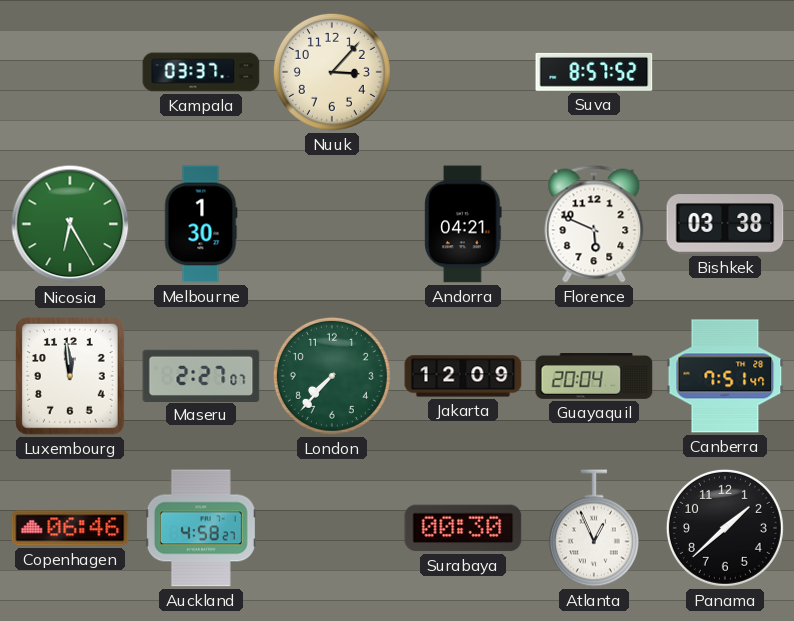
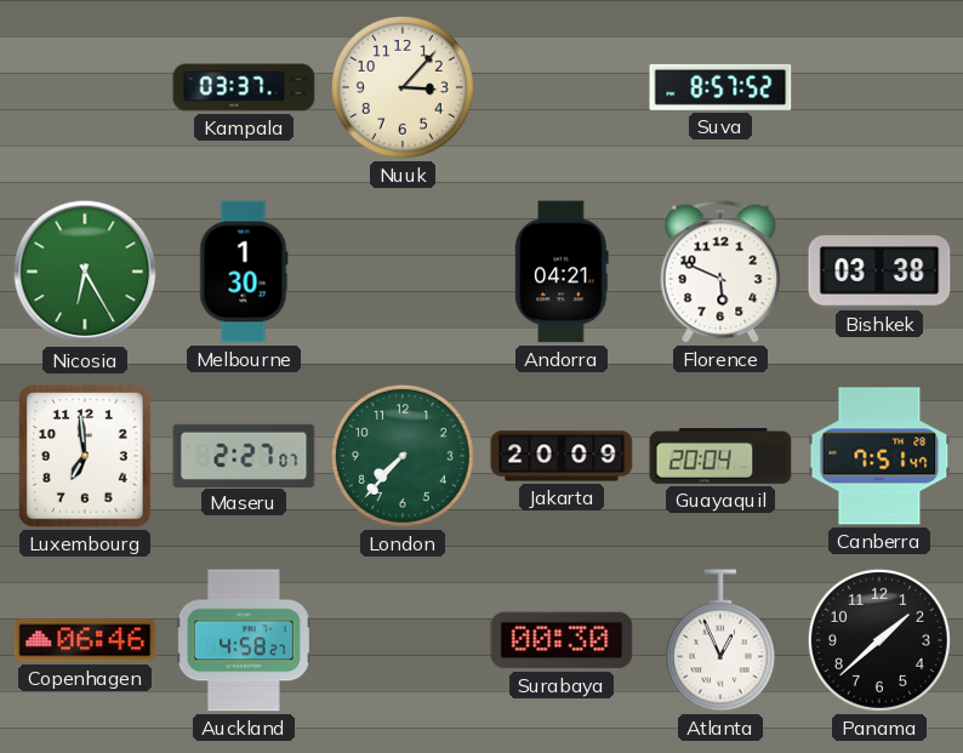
Luxembourg: 11:59 -> 6:59 (85, 456)
Jakarta: 12:09 -> 20:09 (562, 456)
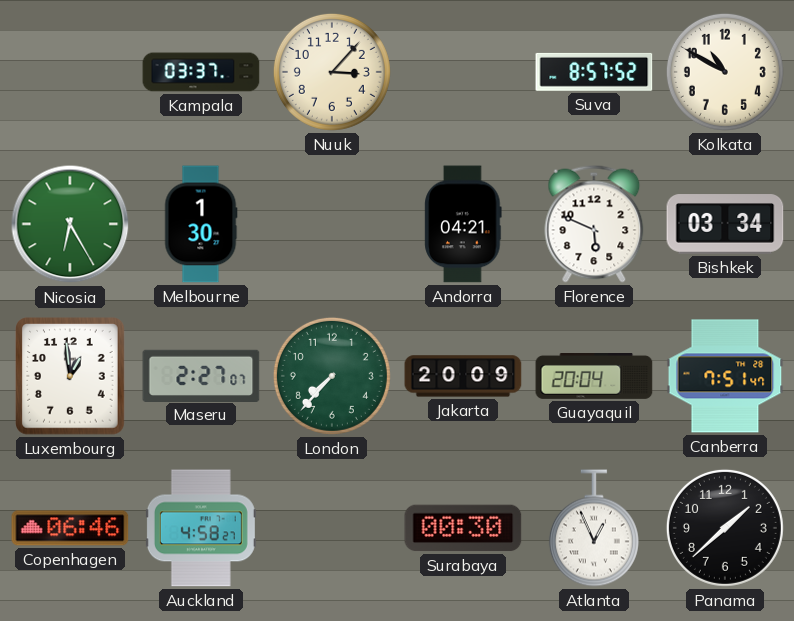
Kolkata: none -> 10:50 (725, 72)
Bishkek: 03:38 -> 03:34 (725, 224)
Luxembourg: 6:59 -> 12:59 (70, 376)
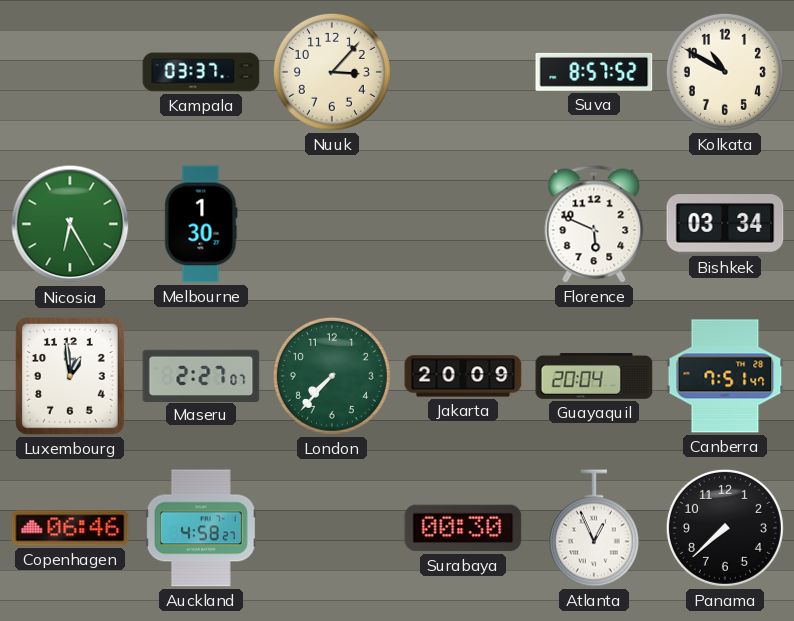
Andorra: 04:21 -> none (463, 224)
Panama: 1:38 -> 7:38 (725, 528)
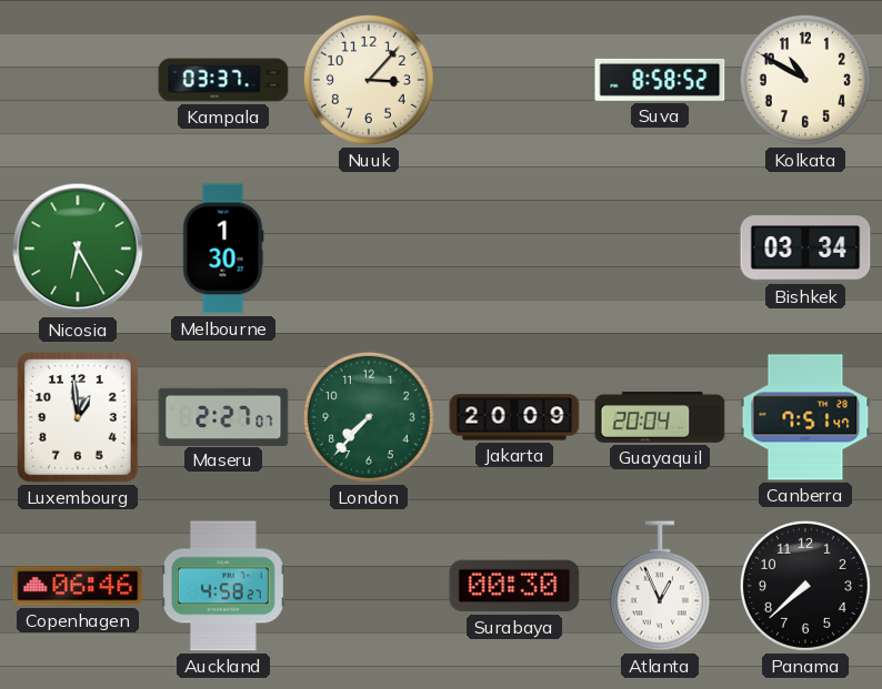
Suva: 8:57 -> 8:58 (660, 80)
Florence: 5:49 -> none (594, 224)
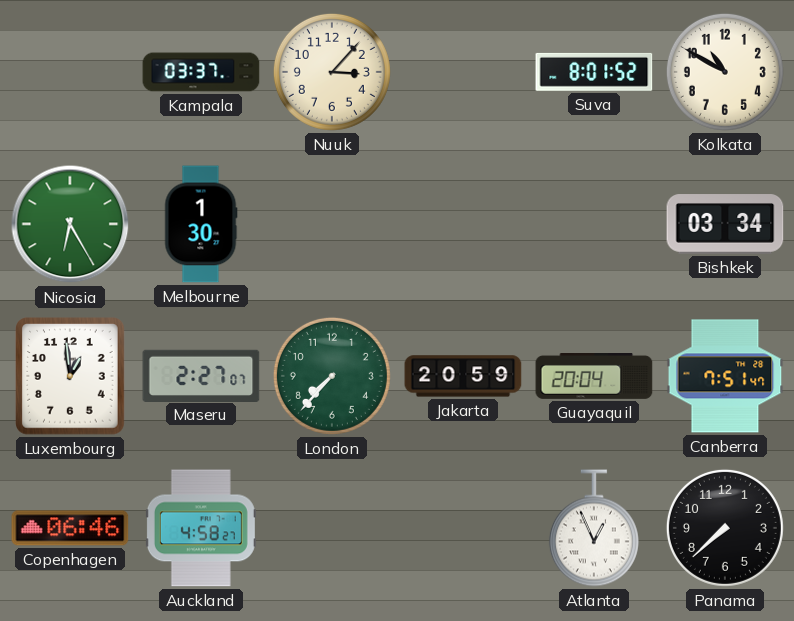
Suva: 8:58 -> 8:01 (594, 72)
Jakarta: 20:09 -> 20:59 (463, 376)
Surabaya: 00:30 -> none (514, 586)
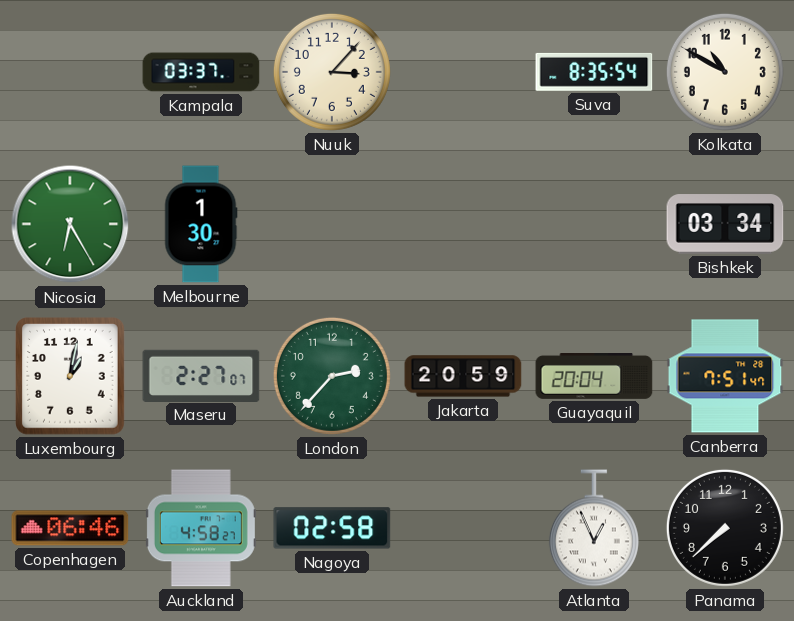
Suva: 8:01 -> 8:35 (594, 72)
Luxembourg: 12:59 -> 1:02 (70, 376)
London: 7:37 -> 2:37 (332, 376)
Nagoya: none -> 02:58 (332, 528)
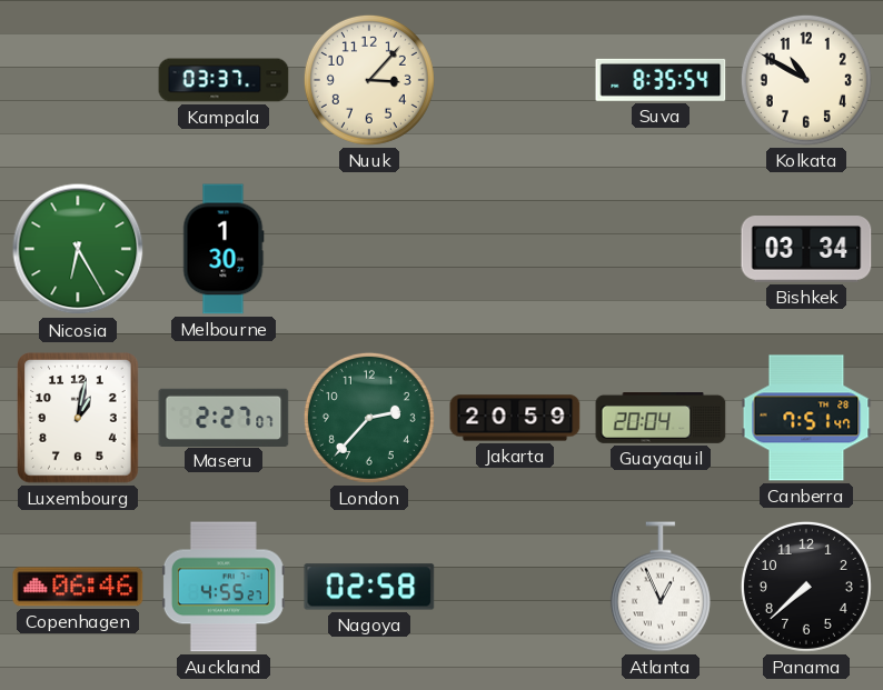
Auckland: 4:58 -> 4:55 (224, 587)
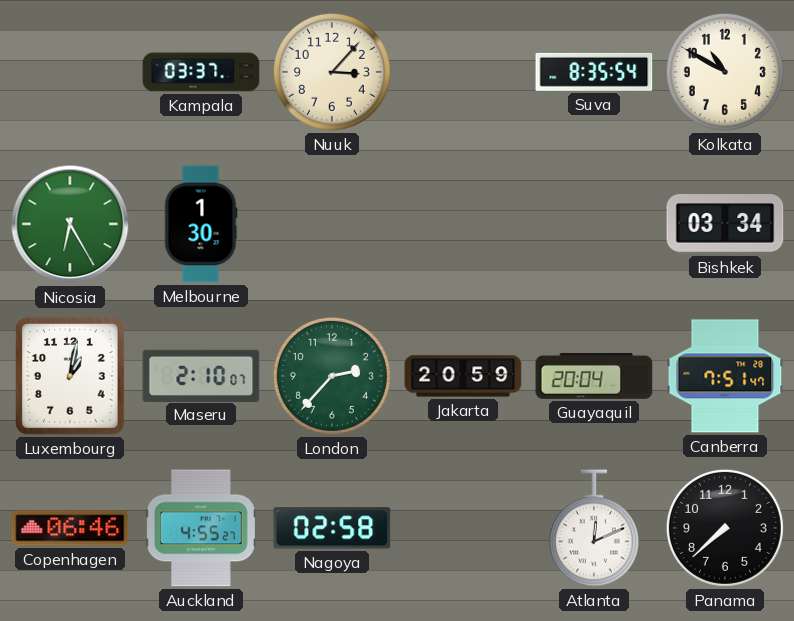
Maseru: 2:27 -> 2:10 (201, 375)
Atlanta: 12:56 -> 12:11 (594, 528)
